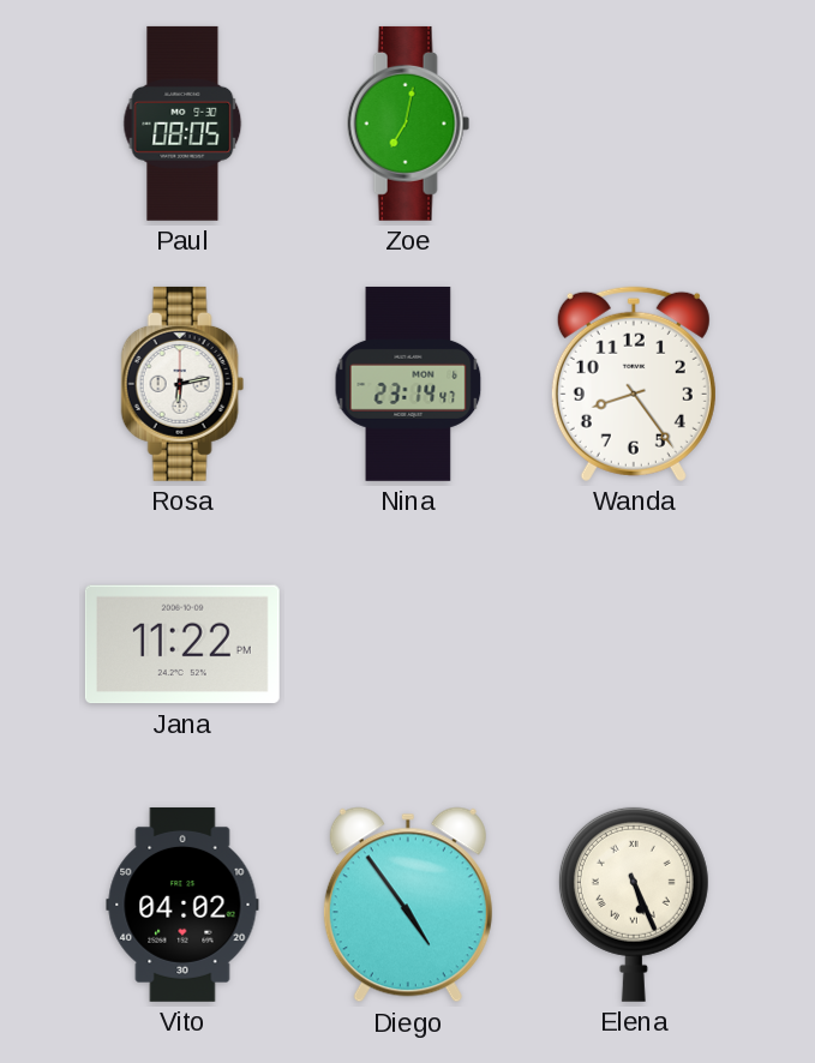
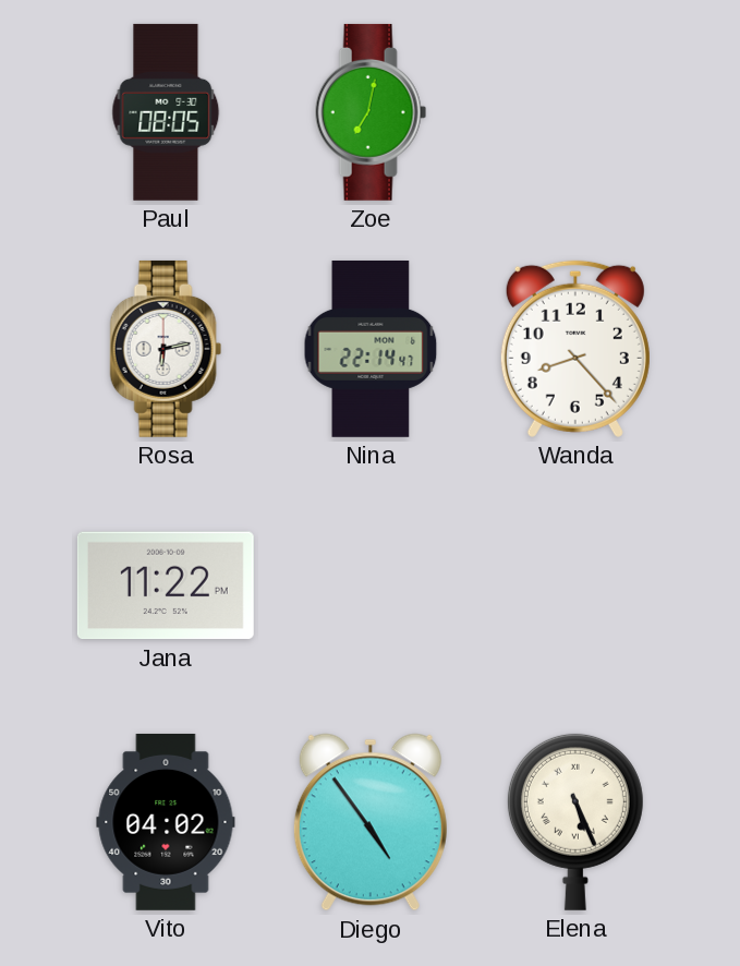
Nina: 23:14 -> 22:14 (371, 349)
Wanda: 8:24 -> 8:23 (575, 349)
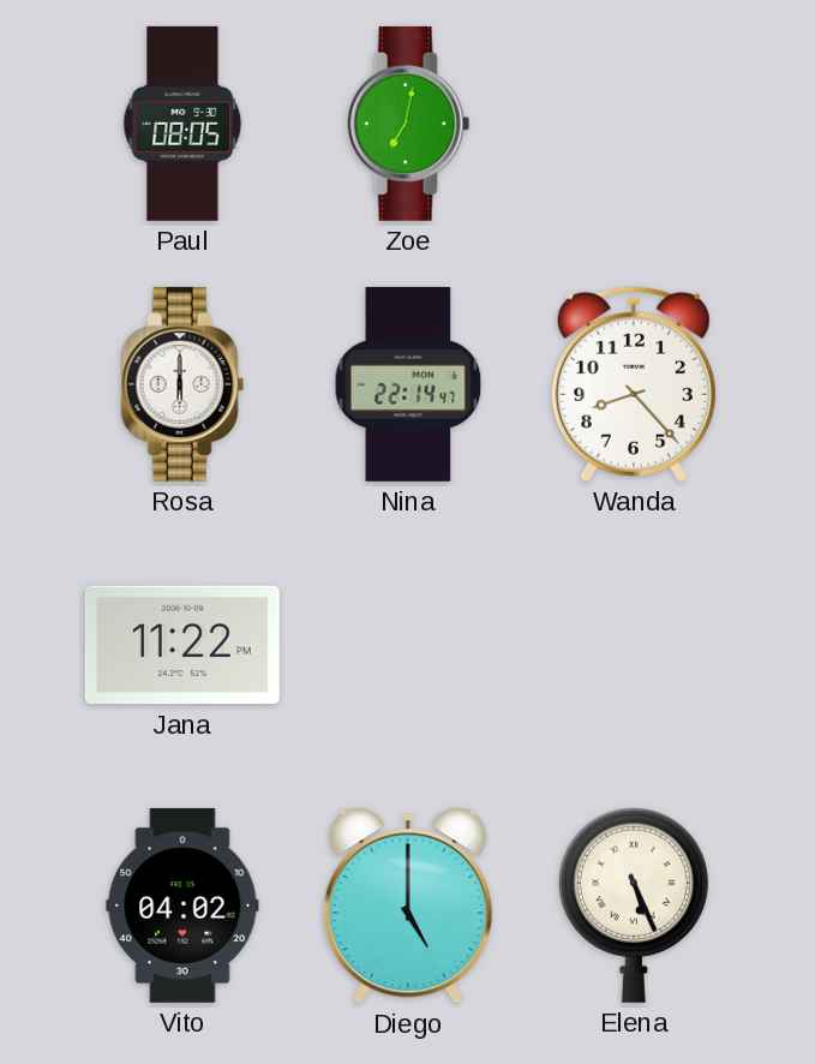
Rosa: 6:13 -> 6:00 (182, 384)
Diego: 4:54 -> 5:00 (408, 905)
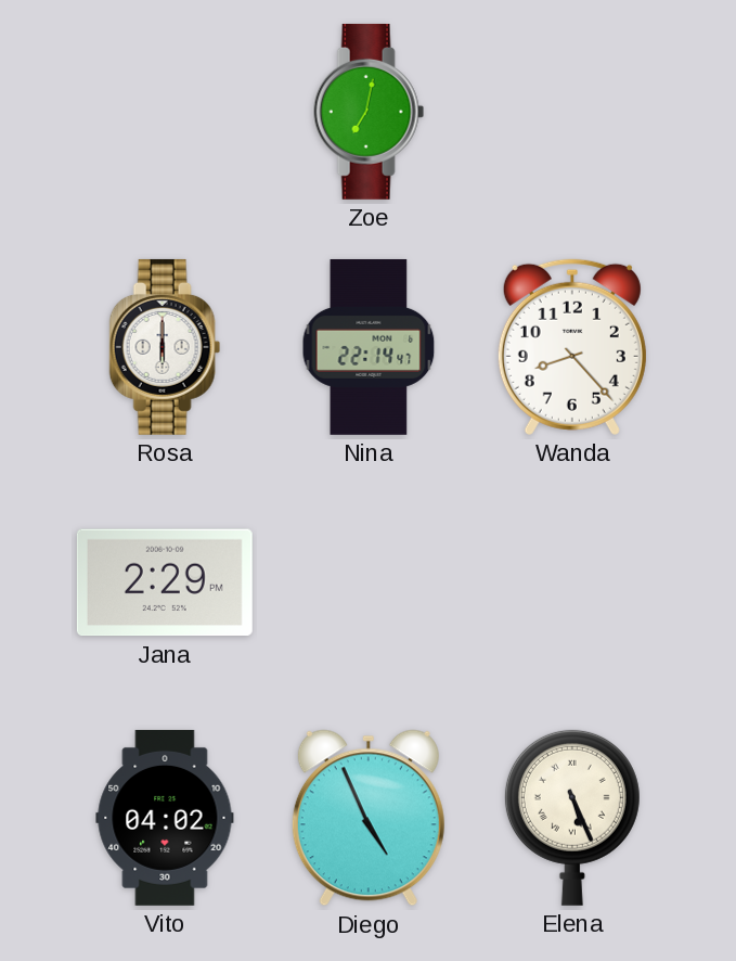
Paul: 08:05 -> none (182, 124)
Jana: 11:22 -> 2:29 (165, 582)
Diego: 5:00 -> 4:56 (369, 818)
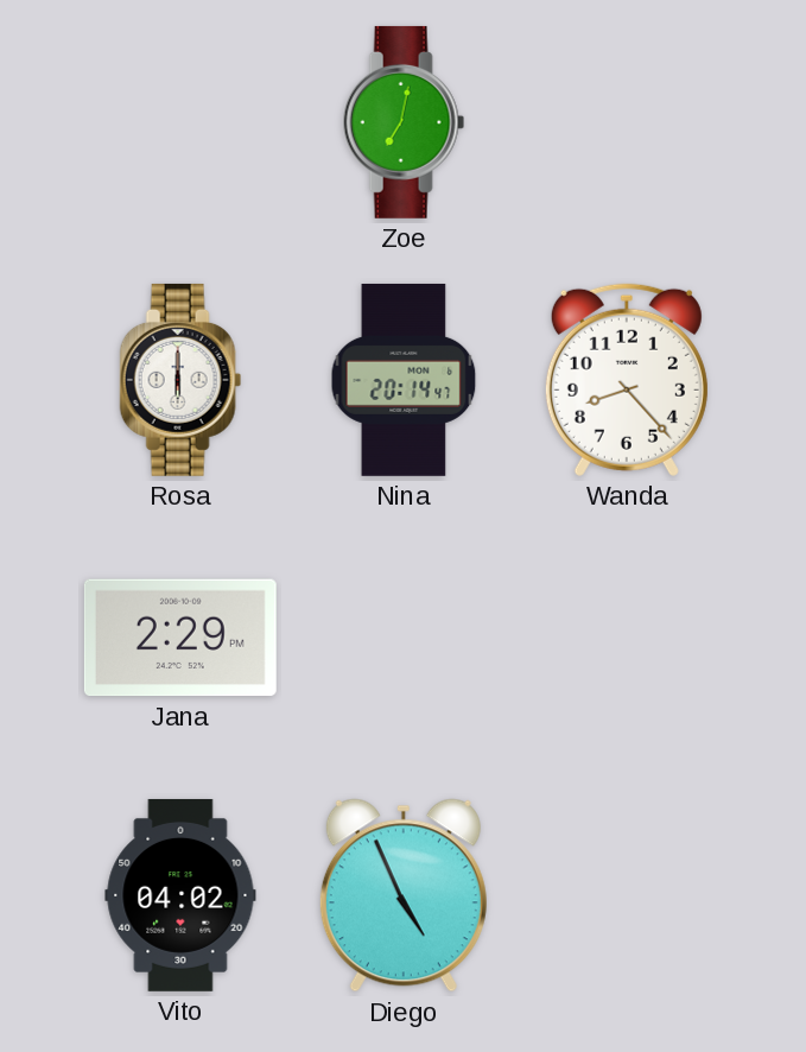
Nina: 22:14 -> 20:14 (404, 380)
Elena: 5:26 -> none (572, 818)
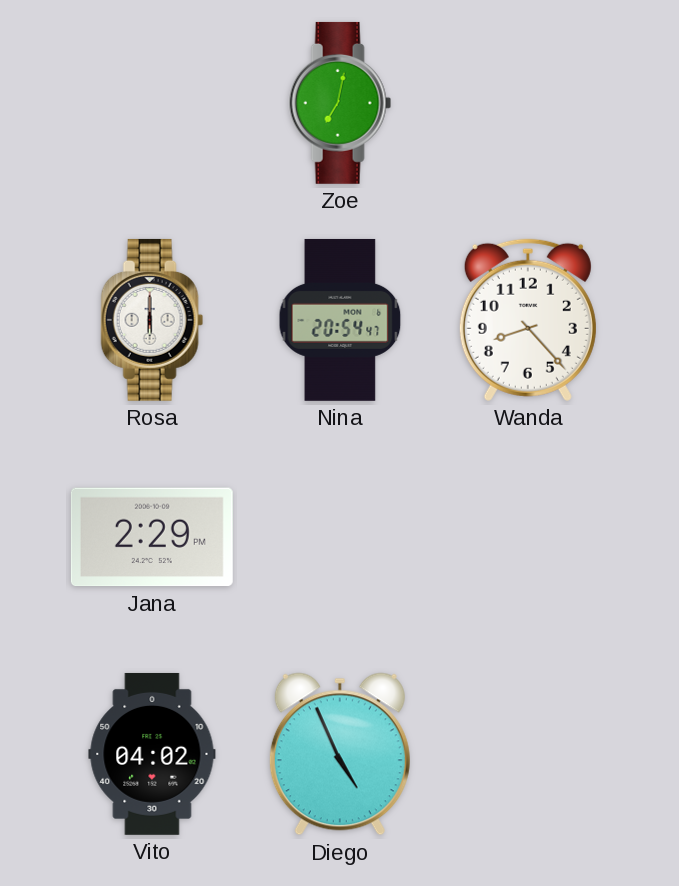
Nina: 20:14 -> 20:54 (340, 320)
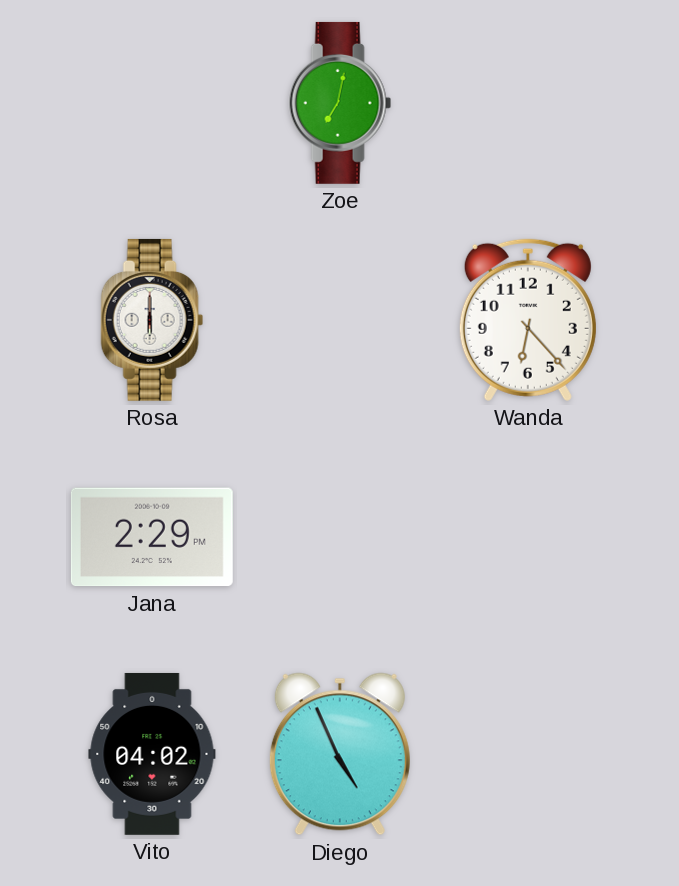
Nina: 20:54 -> none (340, 320)
Wanda: 8:23 -> 6:23 (528, 320)
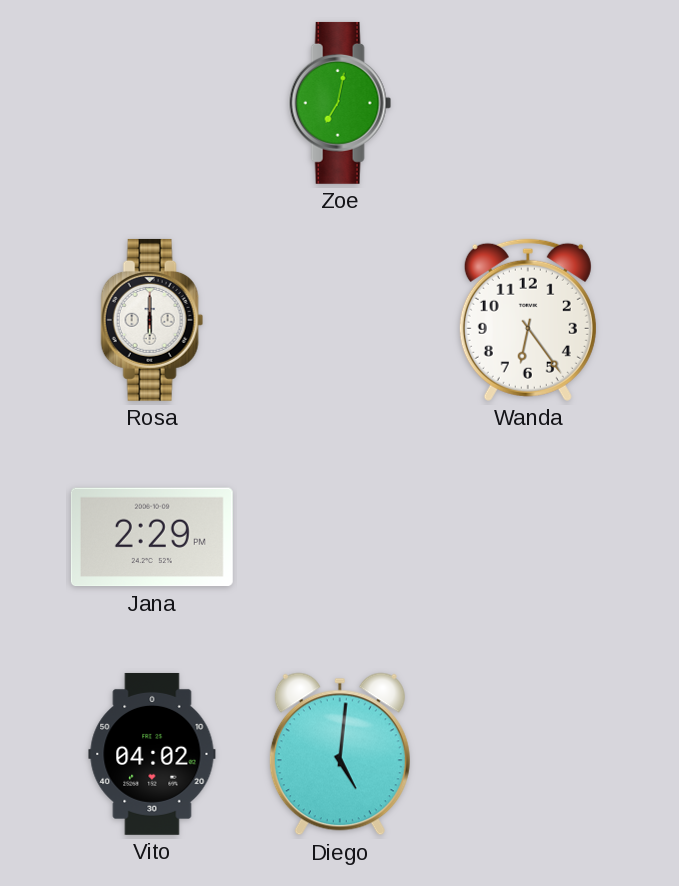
Wanda: 6:23 -> 6:24 (528, 320)
Diego: 4:56 -> 5:01 (340, 754)
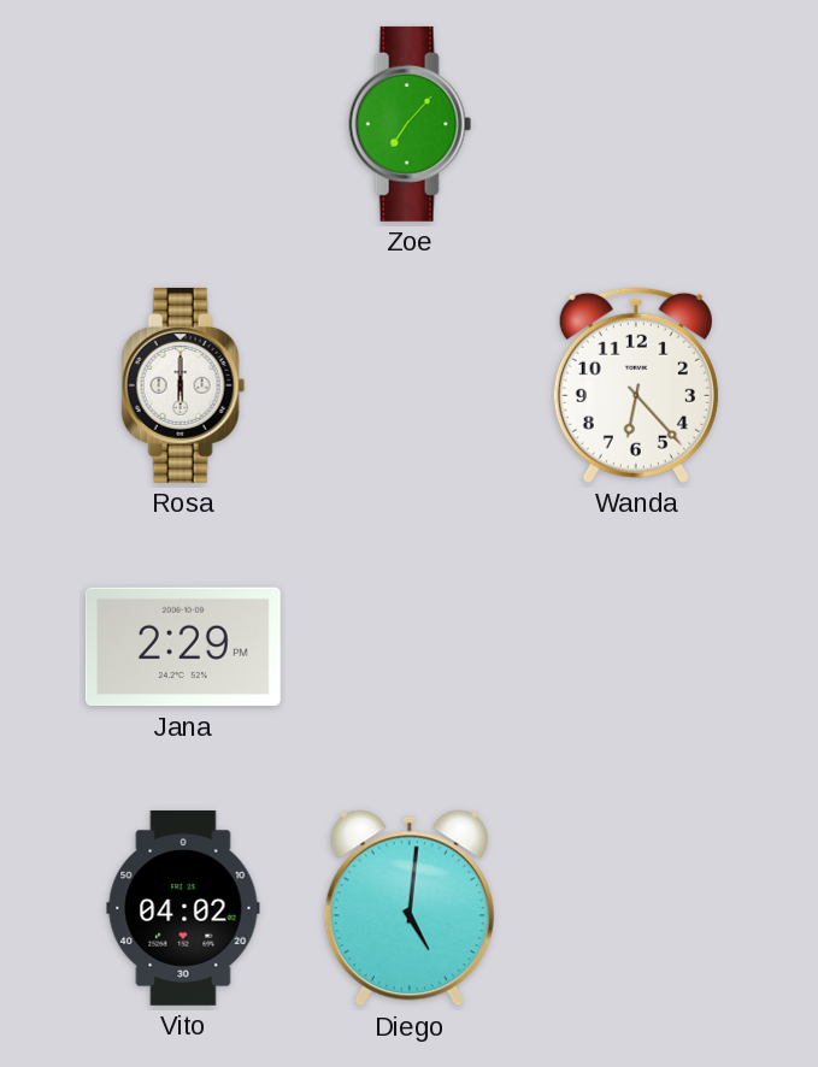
Zoe: 7:02 -> 7:07 (410, 124)
Wanda: 6:24 -> 6:23 (636, 385)
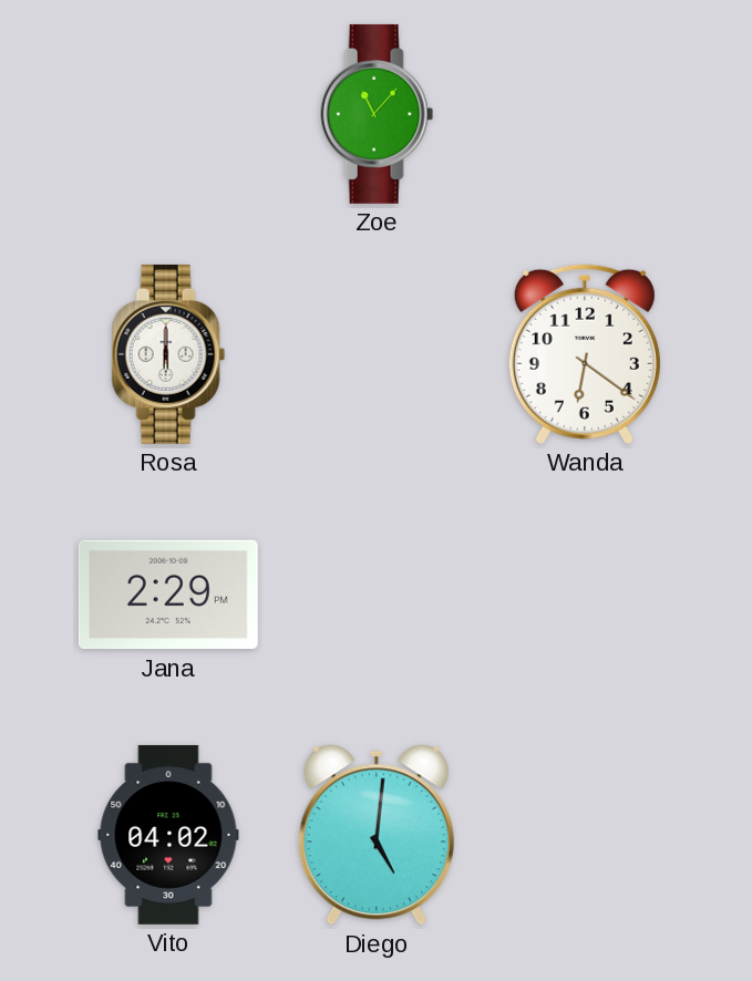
Zoe: 7:07 -> 11:07 (377, 114)
Wanda: 6:23 -> 6:21 (585, 354)
